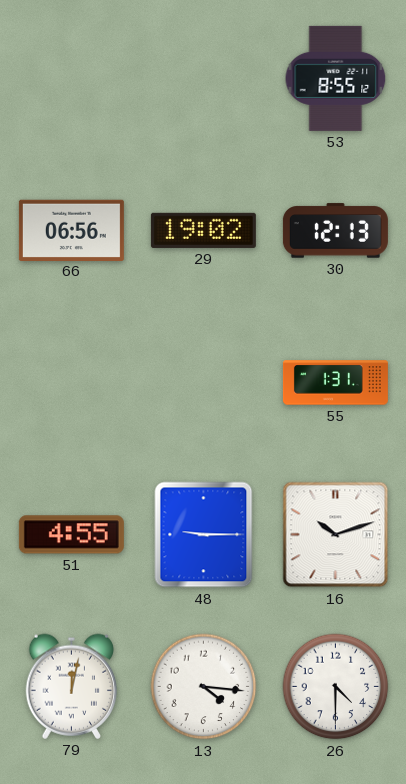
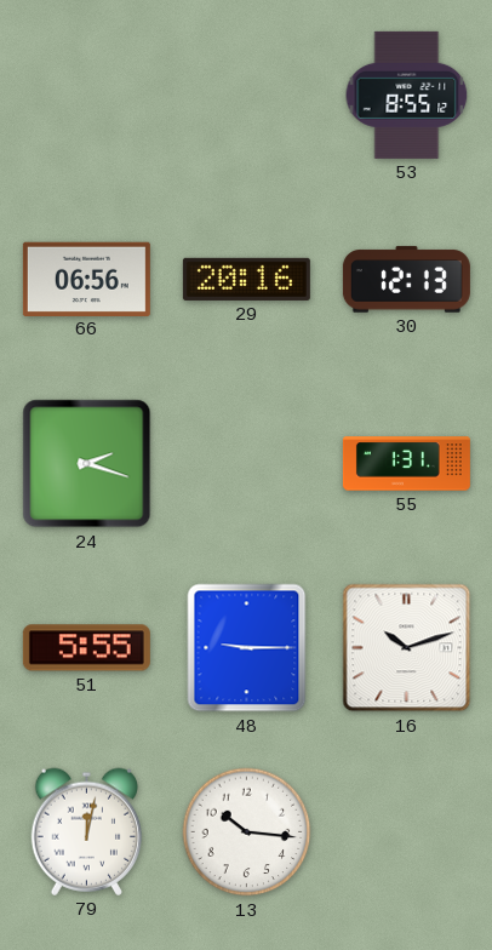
29: 19:02 -> 20:16 (246, 279)
24: none -> 2:18 (87, 464)
51: 4:55 -> 5:55 (86, 648)
13: 4:16 -> 10:16 (247, 832)
26: 4:30 -> none (336, 687)
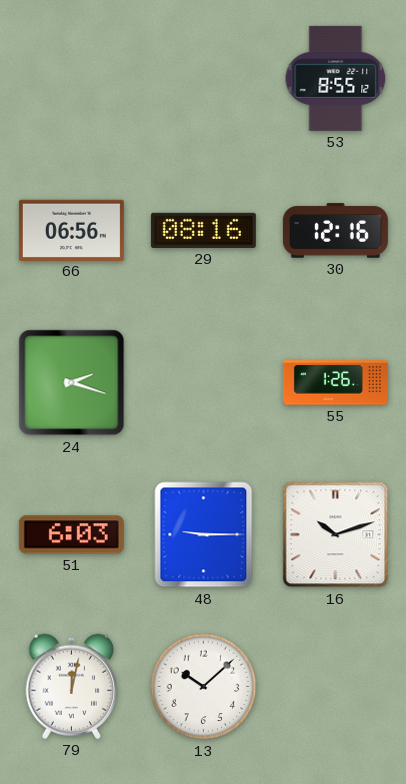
29: 20:16 -> 08:16 (203, 230)
30: 12:13 -> 12:16 (335, 231)
55: 1:31 -> 1:26 (335, 383)
51: 5:55 -> 6:03 (71, 535)
13: 10:16 -> 10:08 (204, 687)
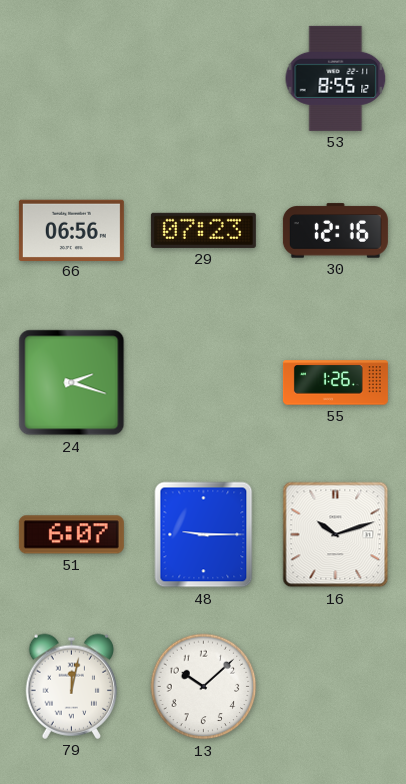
29: 08:16 -> 07:23 (203, 230)
51: 6:03 -> 6:07 (71, 535)
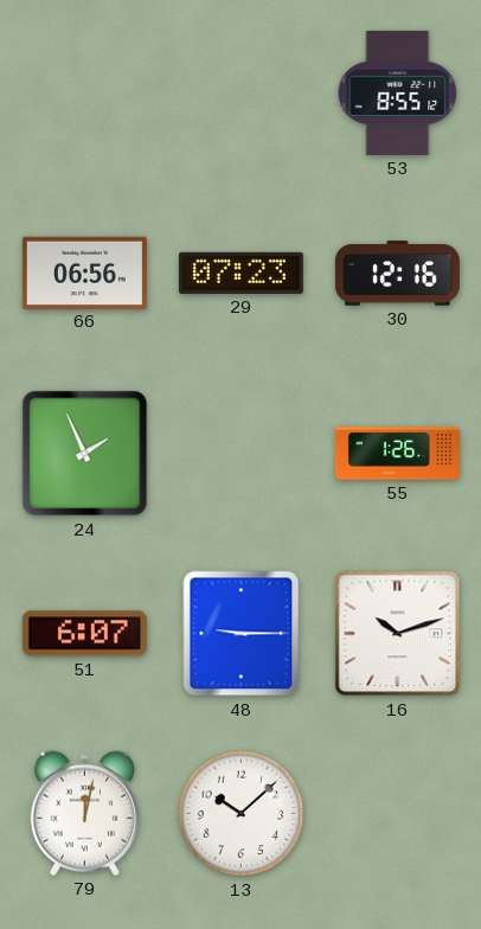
24: 2:18 -> 1:56 (85, 454)
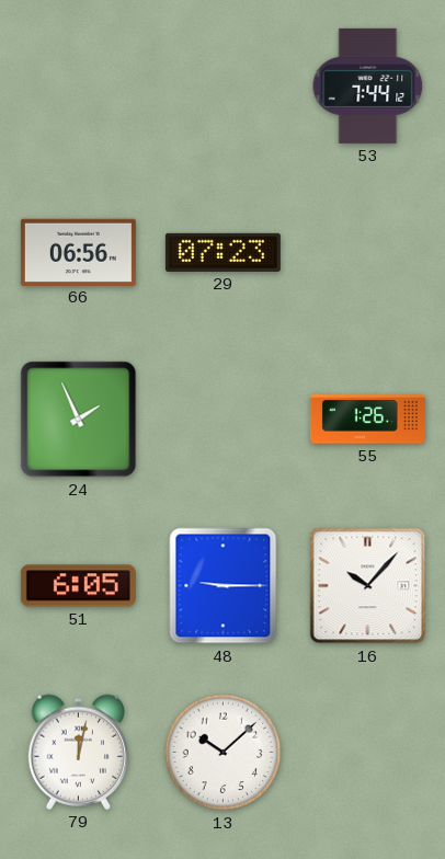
53: 8:55 -> 7:44 (368, 85)
30: 12:16 -> none (397, 274)
51: 6:07 -> 6:05 (78, 586)
16: 10:12 -> 10:07 (368, 586)
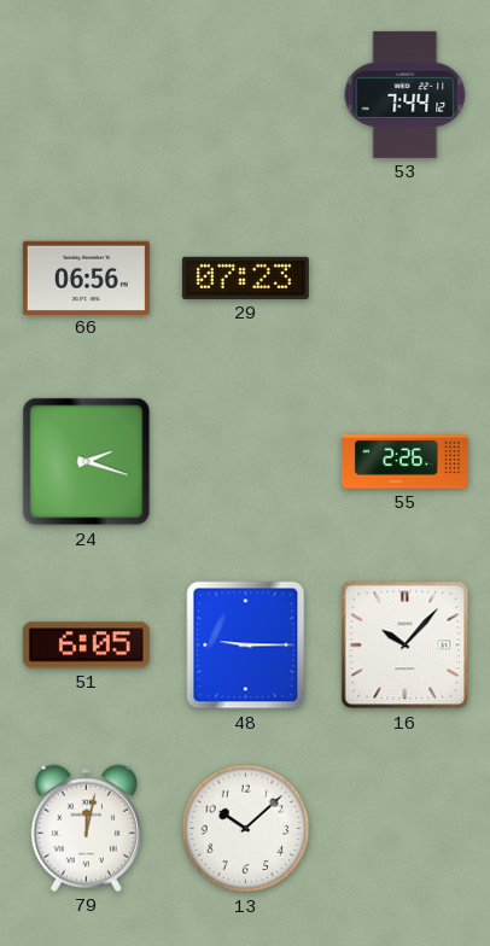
24: 1:56 -> 2:18 (87, 462)
55: 1:26 -> 2:26 (404, 462)
